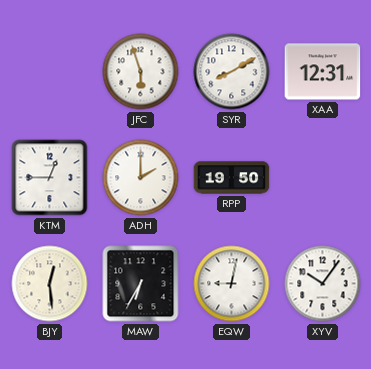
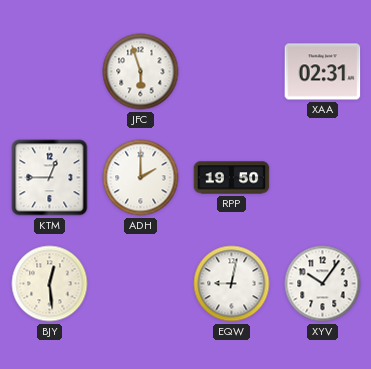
SYR: 8:10 -> none (232, 72)
XAA: 12:31 -> 02:31 (323, 72)
MAW: 6:35 -> none (141, 284)
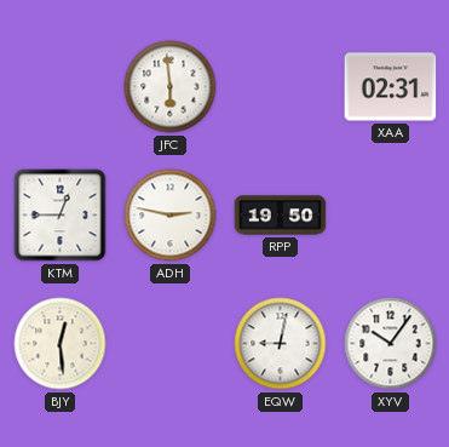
JFC: 5:57 -> 5:59 (171, 87)
ADH: 2:00 -> 2:47 (171, 216)
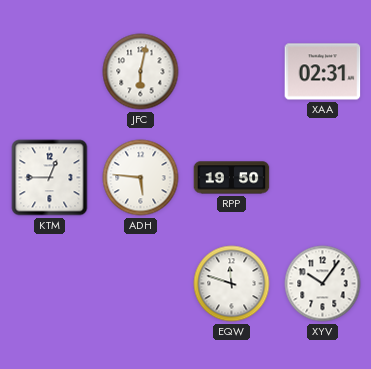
JFC: 5:59 -> 6:02 (141, 72)
ADH: 2:47 -> 5:46 (141, 178)
BJY: 12:29 -> none (61, 344)
EQW: 9:02 -> 11:48 (232, 284)
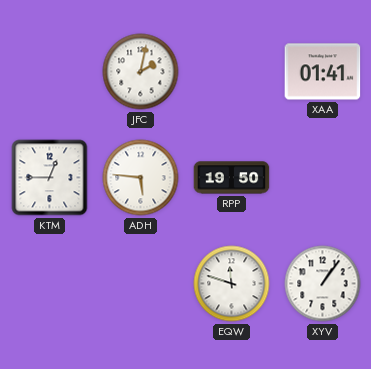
JFC: 6:02 -> 2:02 (141, 72)
XAA: 02:31 -> 01:41 (323, 72)
XYV: 10:06 -> 1:06 (323, 284)
